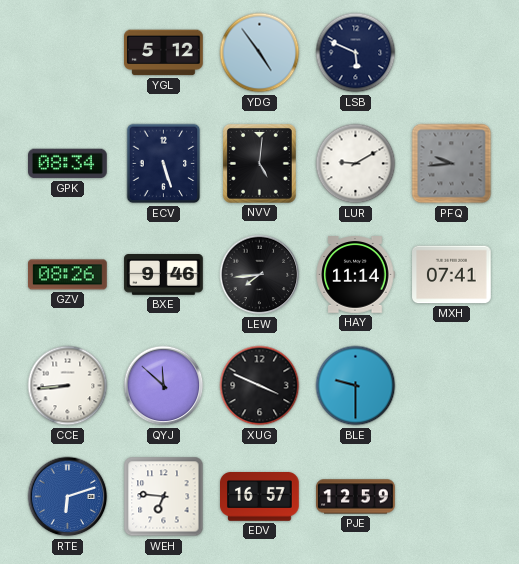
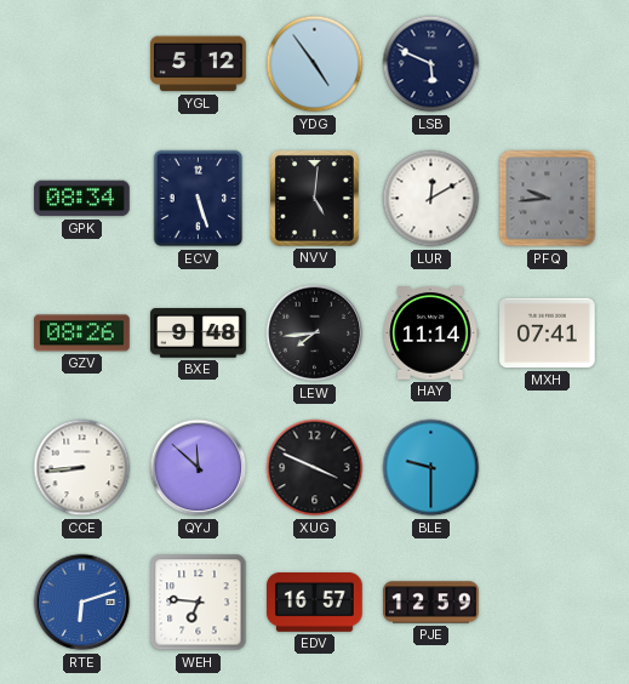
LUR: 9:10 -> 12:10 (431, 199)
BXE: 9:46 -> 9:48 (199, 334)
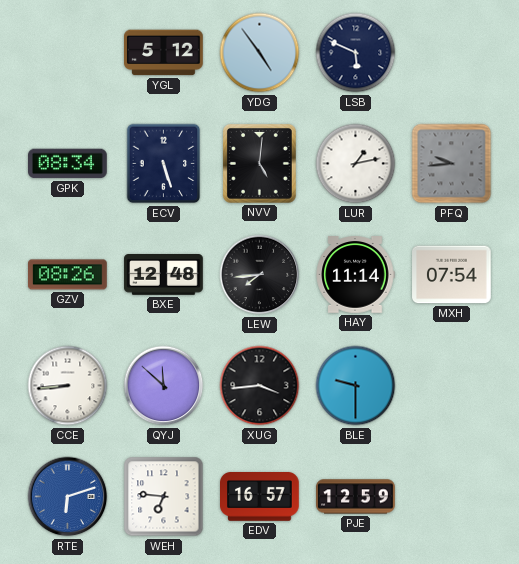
LUR: 12:10 -> 1:13 (356, 164)
BXE: 9:48 -> 12:48 (164, 275)
MXH: 07:41 -> 07:54 (452, 275)
XUG: 3:49 -> 3:44 (260, 386)
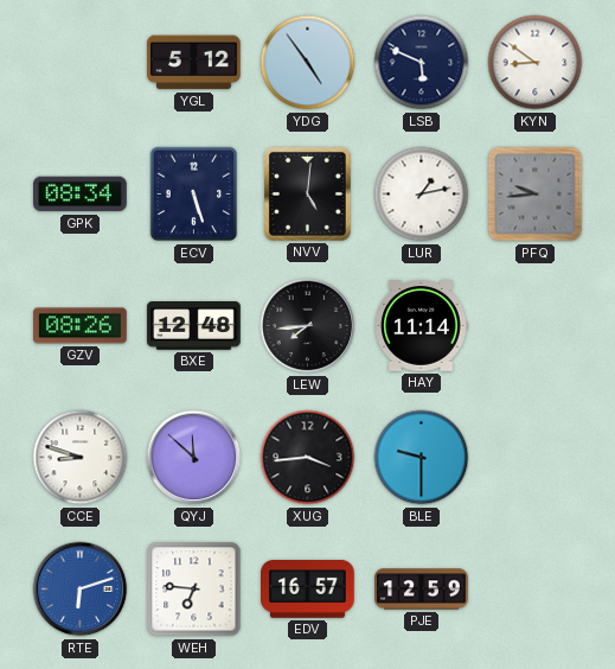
KYN: none -> 8:51 (536, 63)
MXH: 07:54 -> none (452, 275)
CCE: 8:44 -> 8:48 (81, 458)
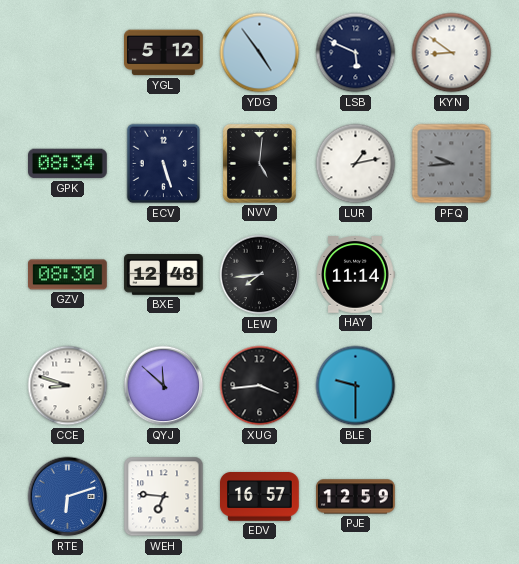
GZV: 08:26 -> 08:30 (68, 275)
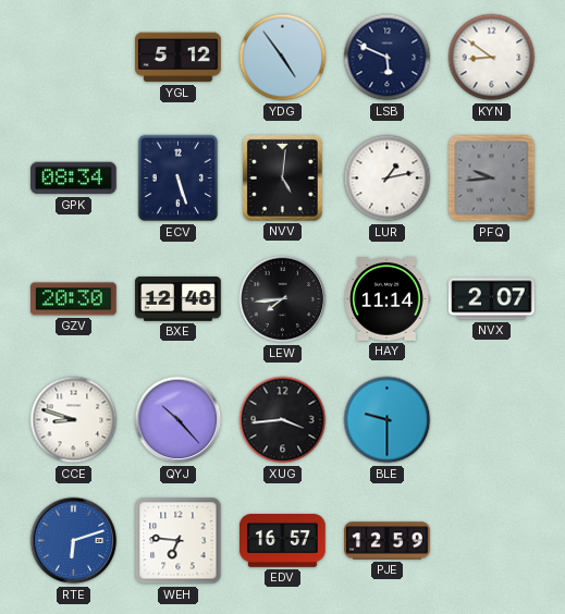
GZV: 08:30 -> 20:30 (74, 299)
NVX: none -> 2:07 (492, 299)
QYJ: 11:52 -> 10:23 (179, 420)
